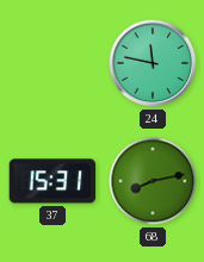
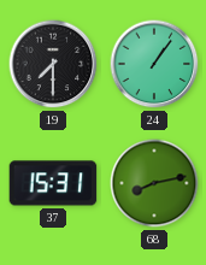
19: none -> 7:30 (53, 64)
24: 11:47 -> 1:06 (154, 64)
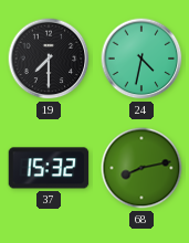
24: 1:06 -> 4:32 (141, 59)
37: 15:31 -> 15:32 (49, 168)
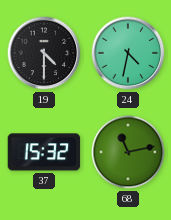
19: 7:30 -> 4:30 (44, 53)
68: 8:13 -> 11:13 (128, 152)
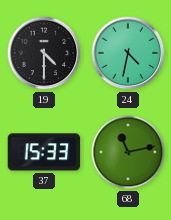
37: 15:32 -> 15:33 (44, 152)
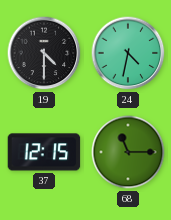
37: 15:33 -> 12:15 (44, 152)
68: 11:13 -> 11:15 (128, 152)
